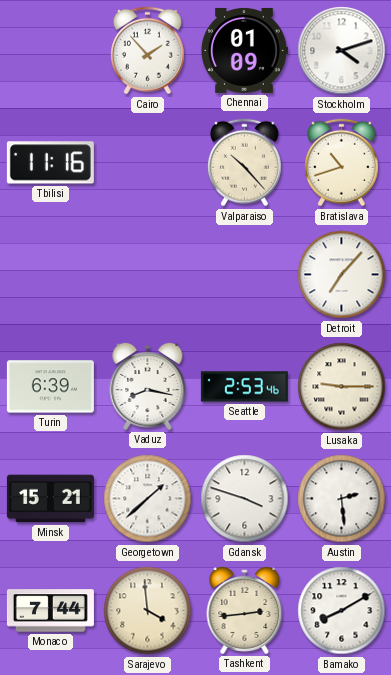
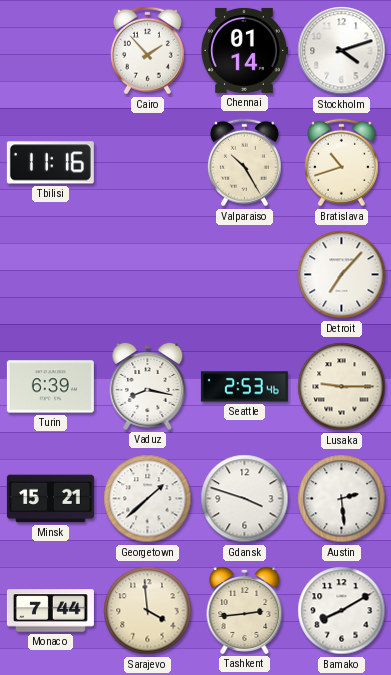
Chennai: 01:09 -> 01:14 (244, 50)
Valparaiso: 10:23 -> 10:25 (244, 163)
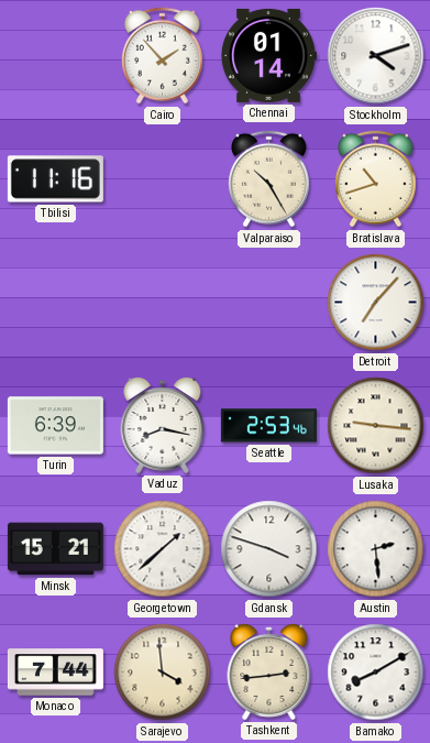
Lusaka: 9:15 -> 9:16 (376, 426)
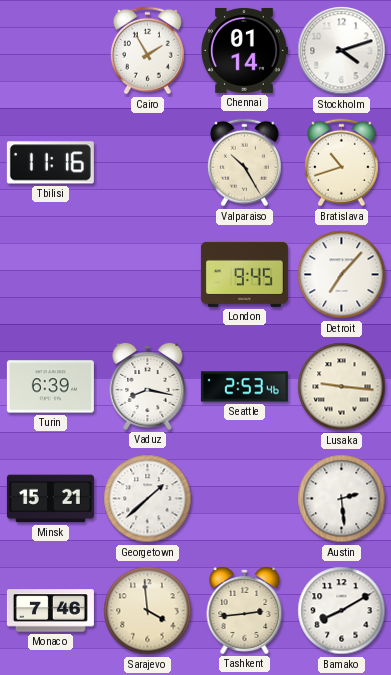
Cairo: 1:53 -> 1:55 (147, 51)
London: none -> 9:45 (244, 274)
Gdansk: 3:48 -> none (269, 549)
Monaco: 7:44 -> 7:46 (50, 611)
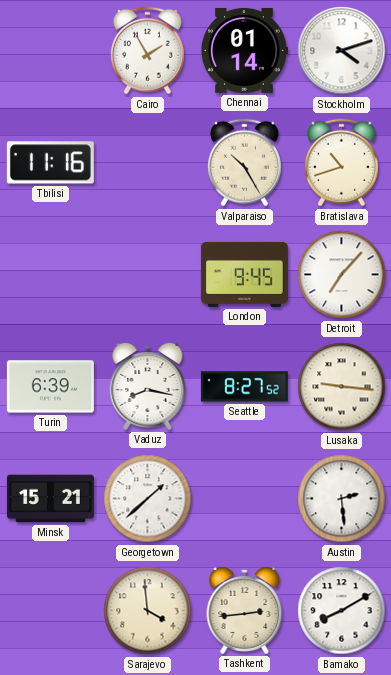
Seattle: 2:53 -> 8:27 (244, 387)
Monaco: 7:46 -> none (50, 611)
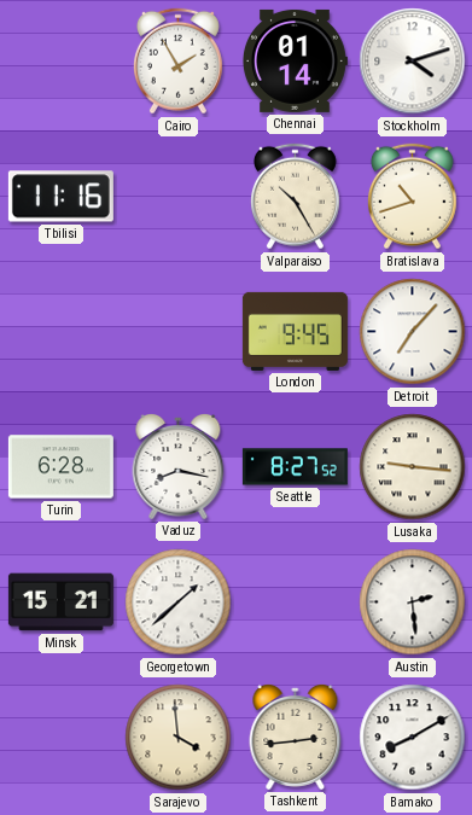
Turin: 6:39 -> 6:28 (60, 467)
